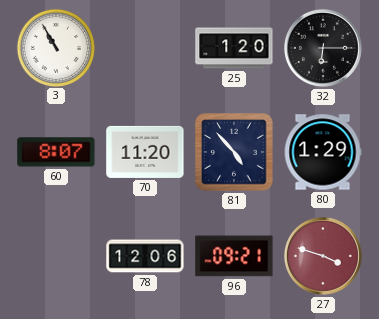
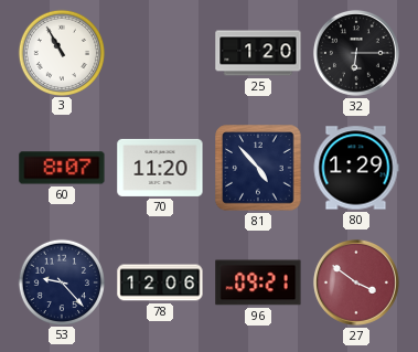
53: none -> 9:23 (61, 281)
27: 3:48 -> 3:51 (356, 282)
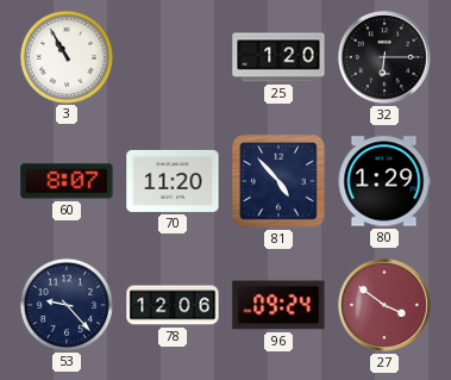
96: 09:21 -> 09:24 (278, 305)
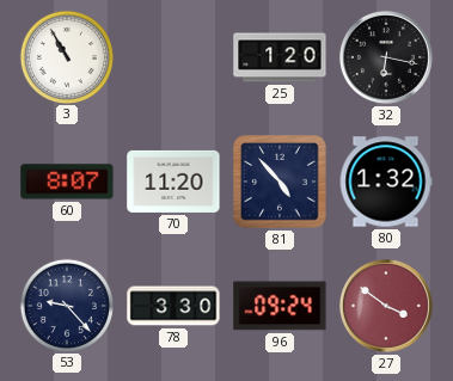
32: 6:15 -> 6:17 (386, 57)
80: 1:29 -> 1:32 (386, 182)
78: 12:06 -> 3:30 (173, 306)
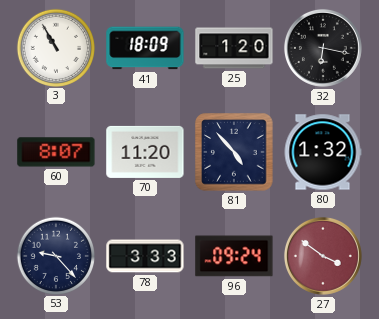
41: none -> 18:09 (145, 48)
78: 3:30 -> 3:33 (145, 256)
